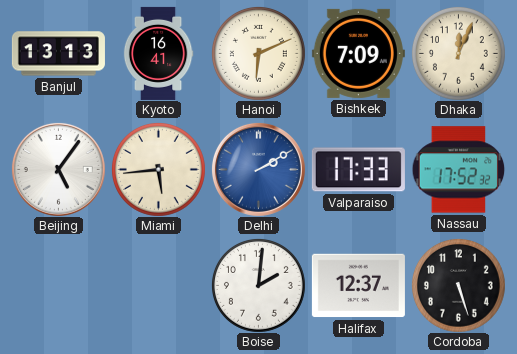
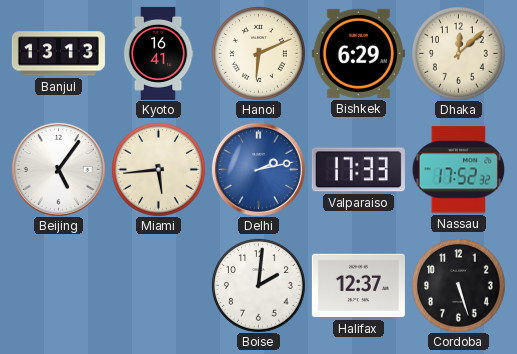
Bishkek: 7:09 -> 6:29 (358, 53)
Dhaka: 12:04 -> 12:08 (458, 53)
Delhi: 2:10 -> 2:13 (258, 169)
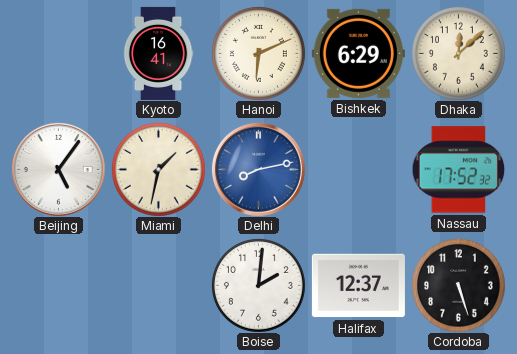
Banjul: 13:13 -> none (58, 54)
Miami: 5:44 -> 1:32 (158, 169)
Delhi: 2:13 -> 8:13 (258, 169)
Valparaiso: 17:33 -> none (358, 170)
